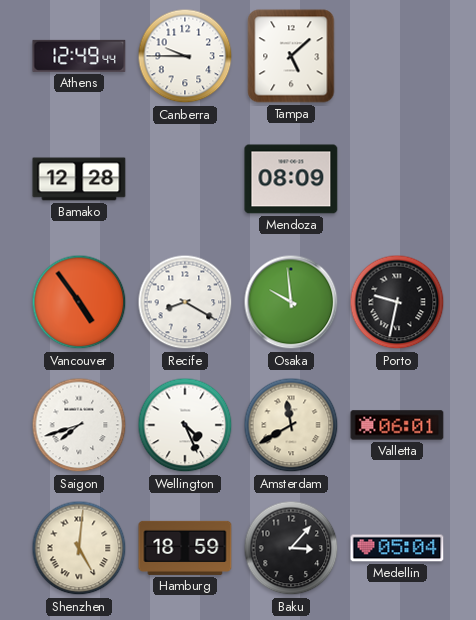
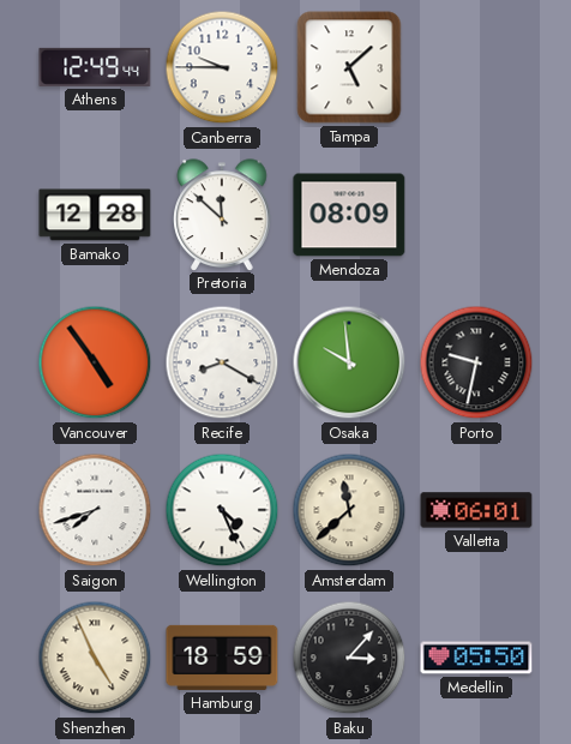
Pretoria: none -> 11:52 (222, 215)
Amsterdam: 11:40 -> 11:38 (349, 510)
Shenzhen: 5:01 -> 4:56 (95, 658)
Medellin: 05:04 -> 05:50 (476, 658)
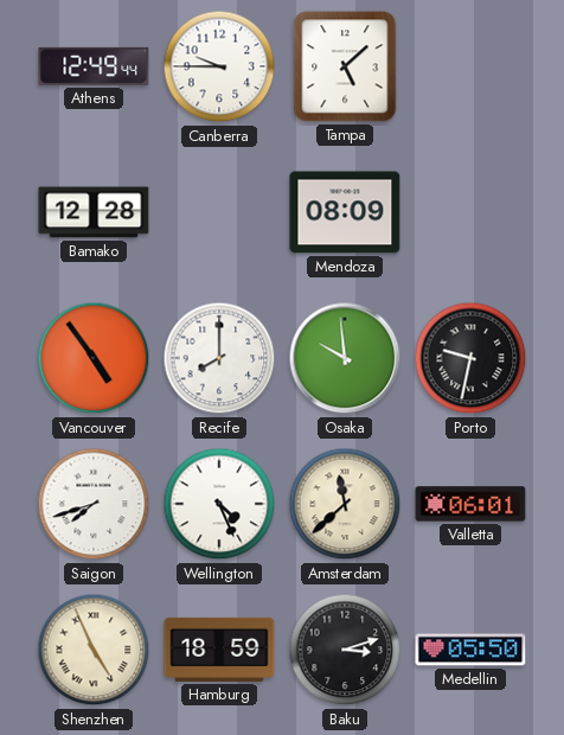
Pretoria: 11:52 -> none (222, 215)
Recife: 8:20 -> 8:00 (219, 358)
Baku: 3:07 -> 3:12 (345, 650)
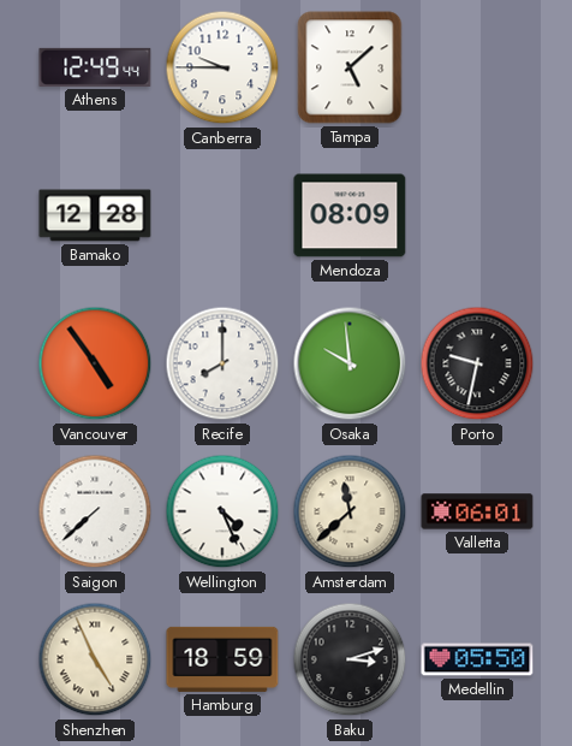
Saigon: 7:42 -> 7:38 (95, 511)
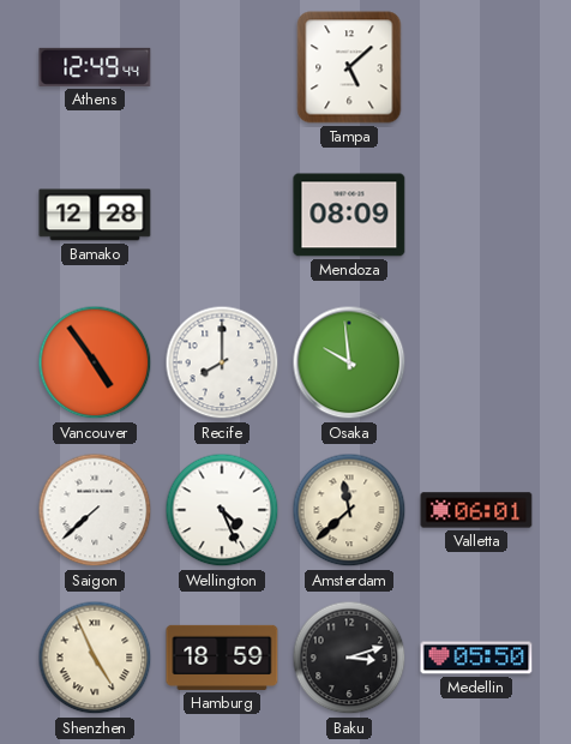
Canberra: 9:45 -> none (222, 67)
Porto: 9:32 -> none (477, 363)
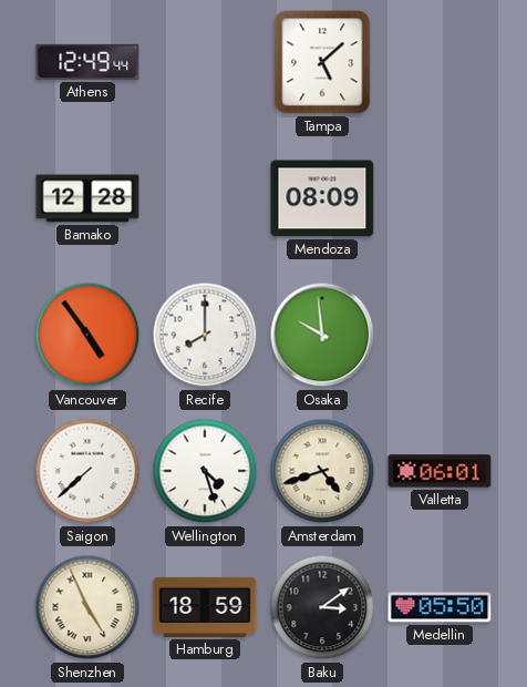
Wellington: 4:26 -> 4:27 (205, 471)
Amsterdam: 11:38 -> 4:42 (322, 471)
Baku: 3:12 -> 3:09 (322, 607)
